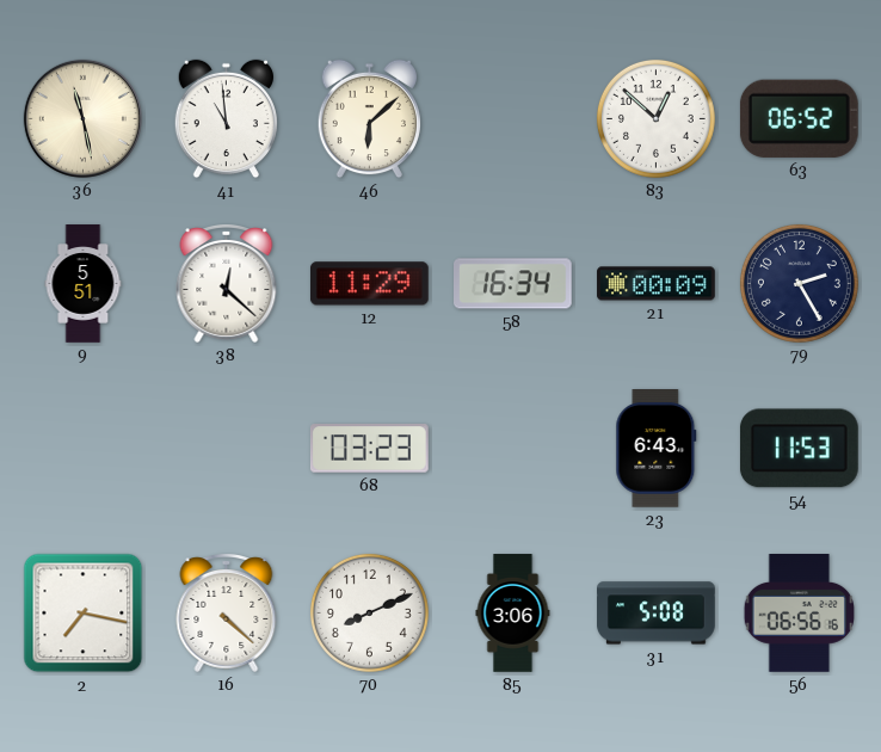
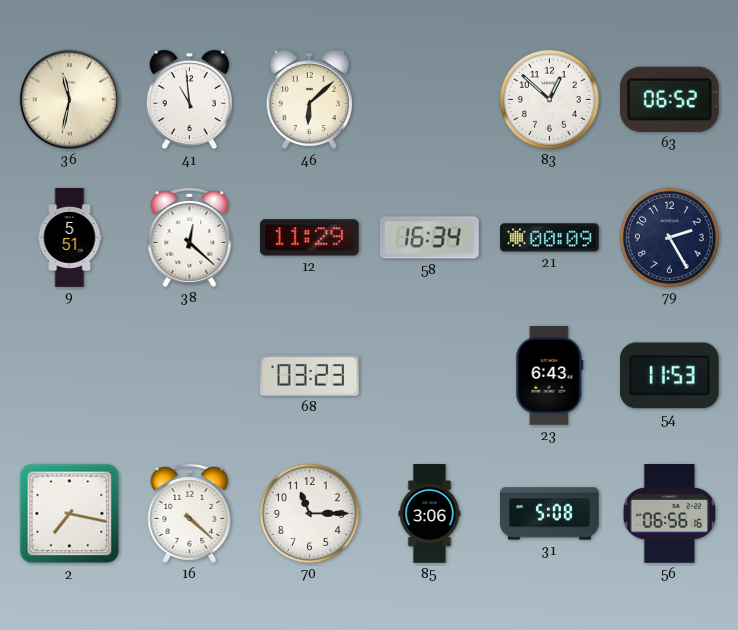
36: 11:28 -> 11:32 (69, 99)
70: 8:11 -> 11:15 (309, 513)
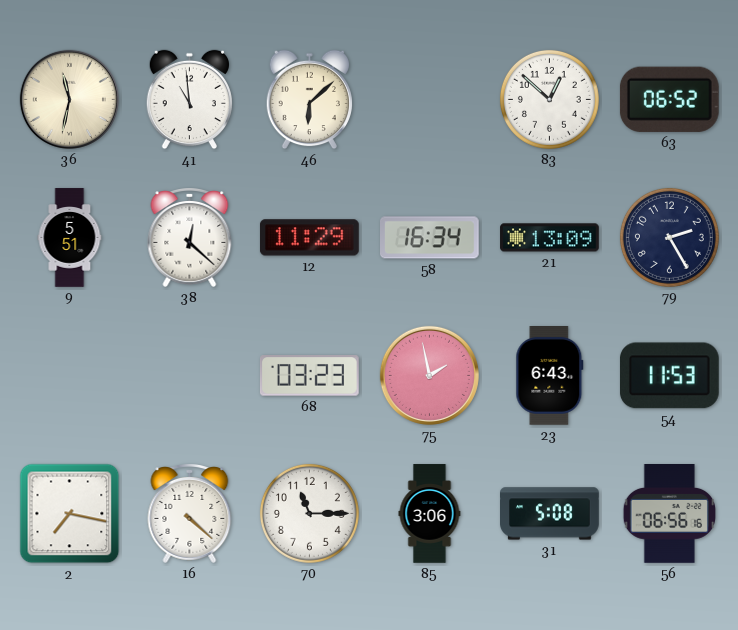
21: 00:09 -> 13:09 (550, 238)
75: none -> 1:58 (429, 375)
